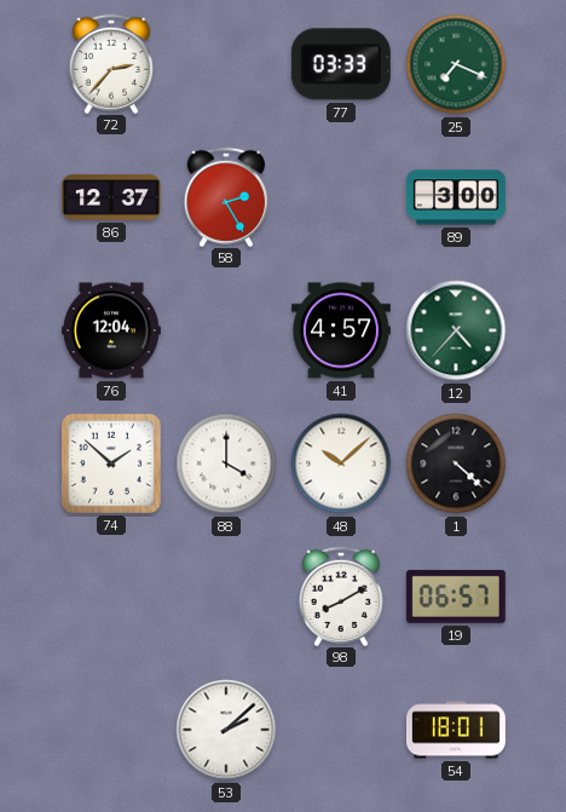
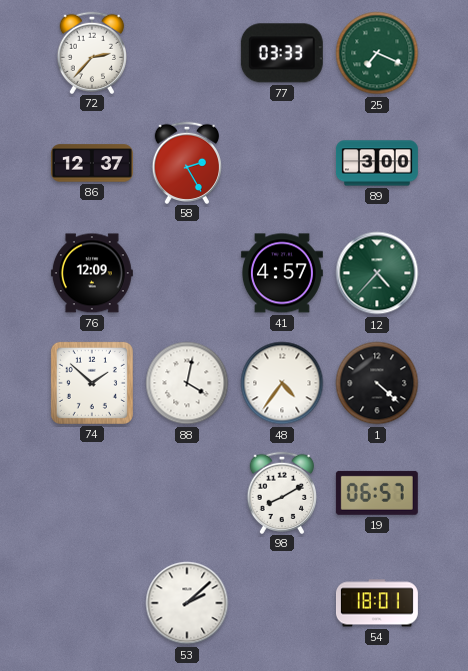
76: 12:04 -> 12:09 (92, 273)
88: 4:00 -> 4:02 (187, 383)
48: 10:08 -> 4:36 (282, 383)
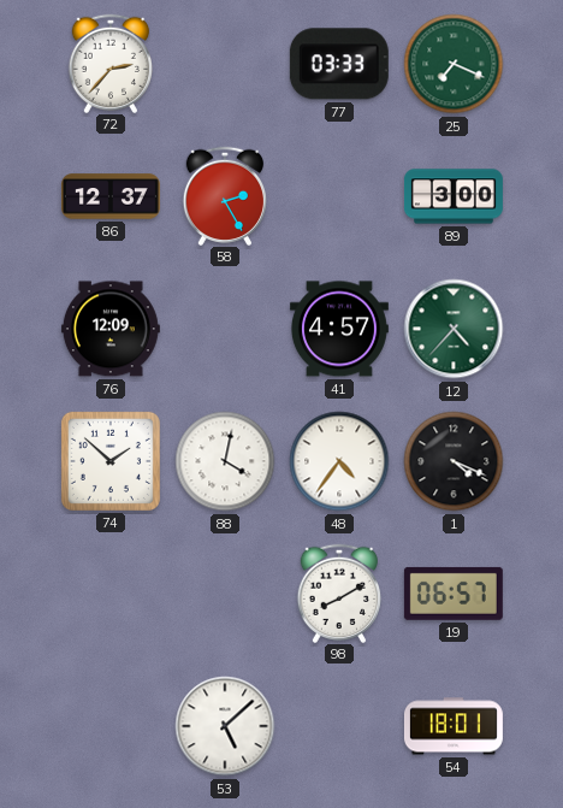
1: 4:22 -> 4:19 (454, 461)
53: 2:08 -> 5:08 (225, 726)
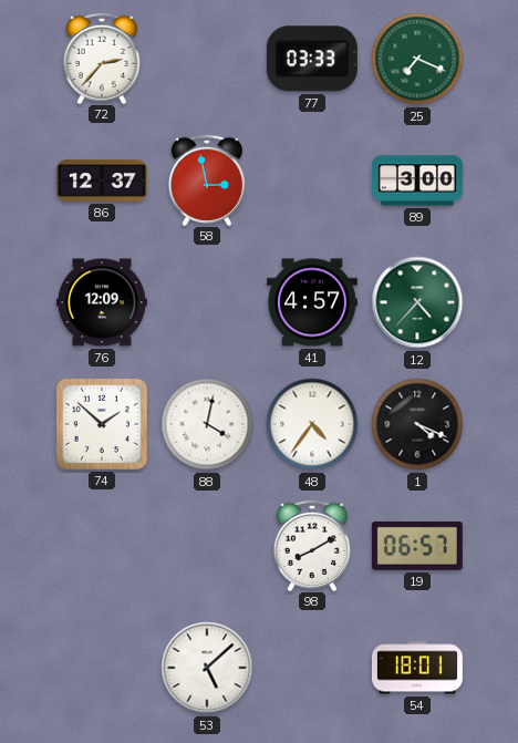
58: 2:25 -> 2:58 (206, 179)
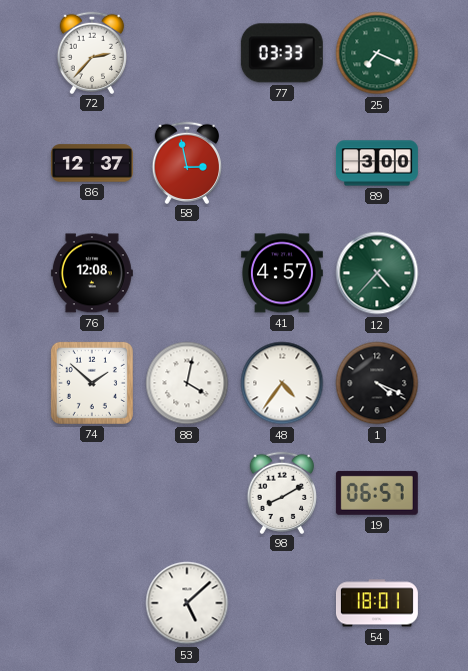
76: 12:09 -> 12:08 (92, 273)
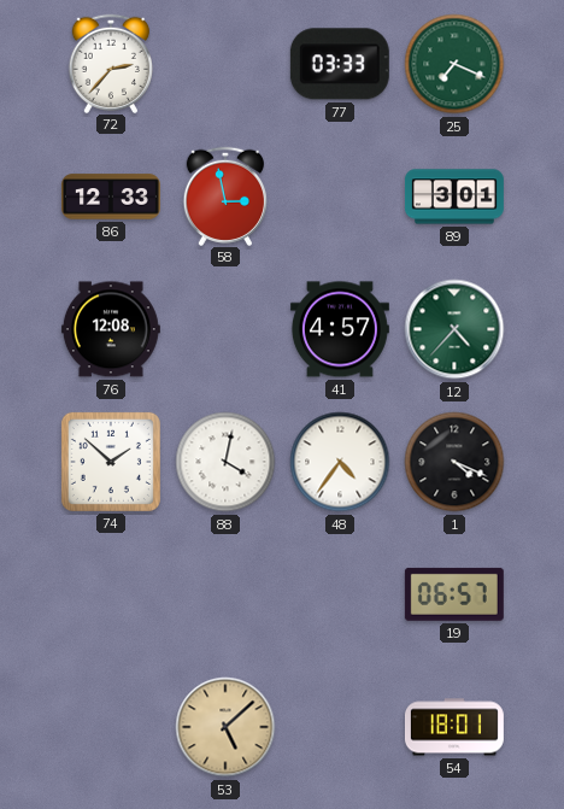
86: 12:37 -> 12:33 (111, 197)
89: 3:00 -> 3:01 (454, 197)
98: 8:10 -> none (281, 492)
53 dial: white -> champagne (225, 727)
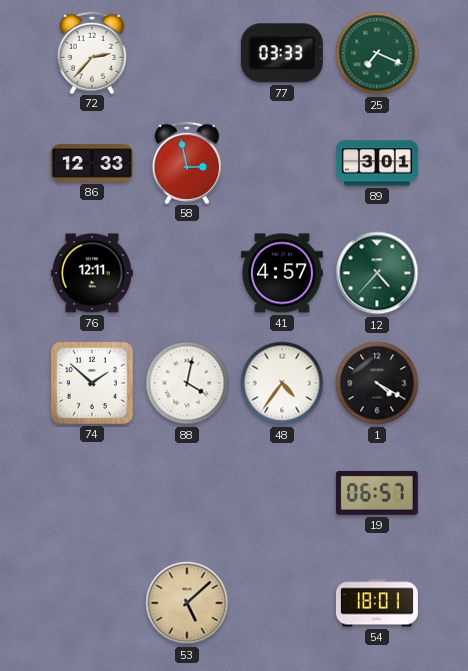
76: 12:08 -> 12:11 (92, 273)
1: 4:19 -> 4:20 (377, 383)
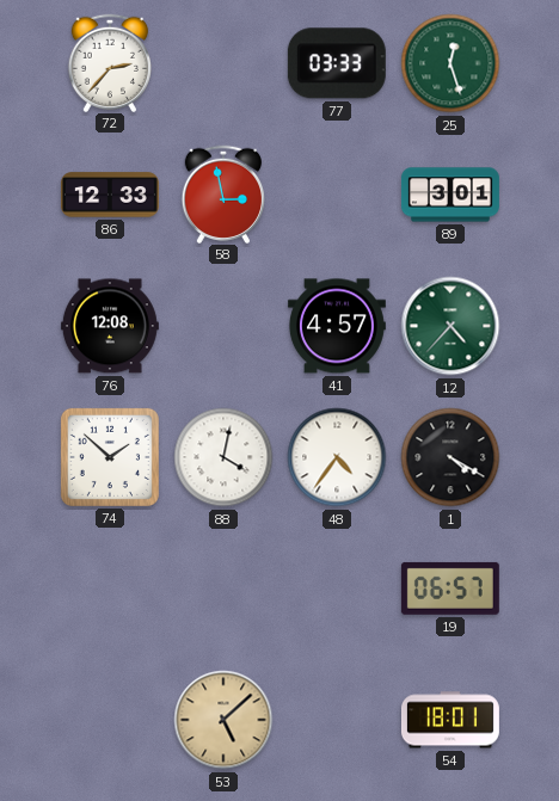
25: 7:19 -> 12:27 (450, 63)
76: 12:11 -> 12:08 (110, 326)
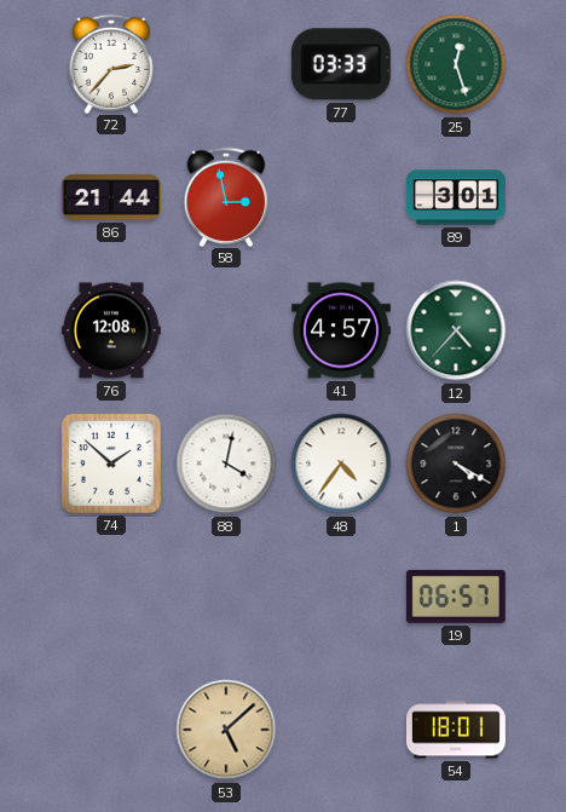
86: 12:33 -> 21:44 (111, 197)
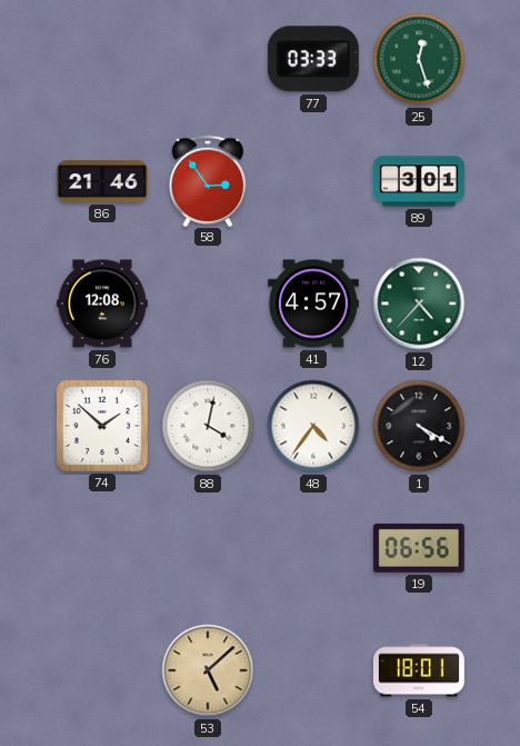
72: 2:37 -> none (110, 63)
86: 21:44 -> 21:46 (102, 181)
58: 2:58 -> 2:54 (207, 180)
19: 06:57 -> 06:56 (419, 548)
